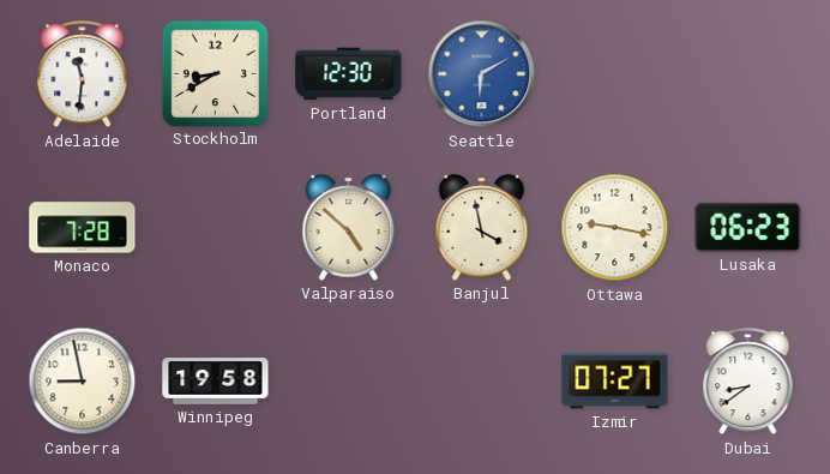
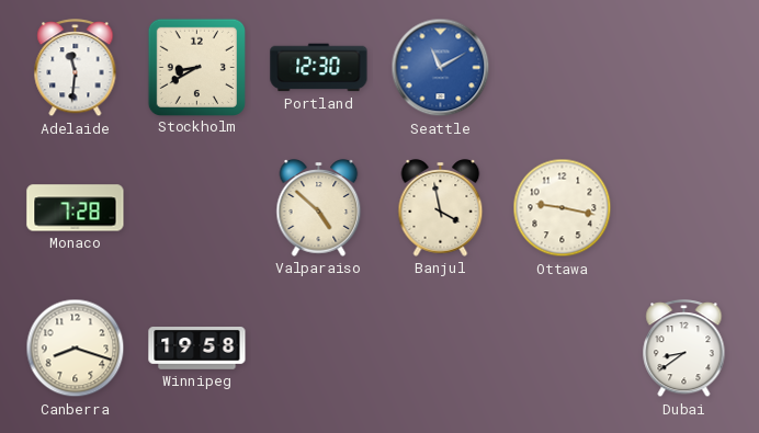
Seattle: 6:10 -> 11:10 (441, 68)
Lusaka: 06:23 -> none (748, 227)
Canberra: 8:58 -> 8:18 (76, 349)
Izmir: 07:27 -> none (615, 382)
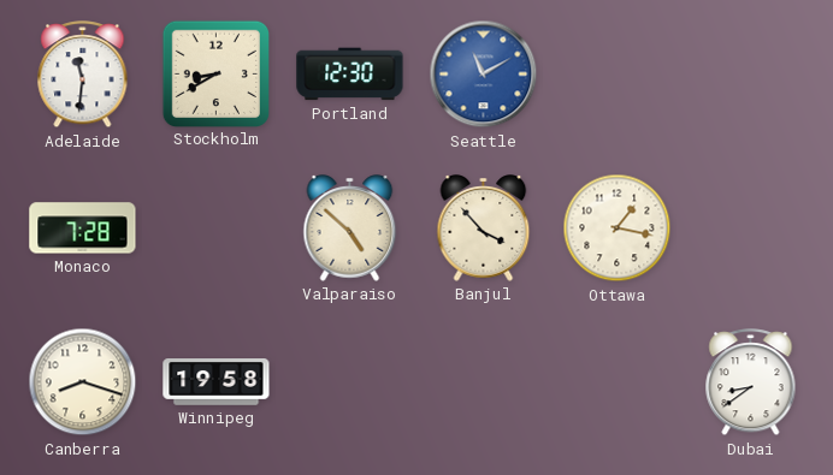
Banjul: 3:58 -> 3:53 (484, 228)
Ottawa: 9:17 -> 1:17 (618, 228)
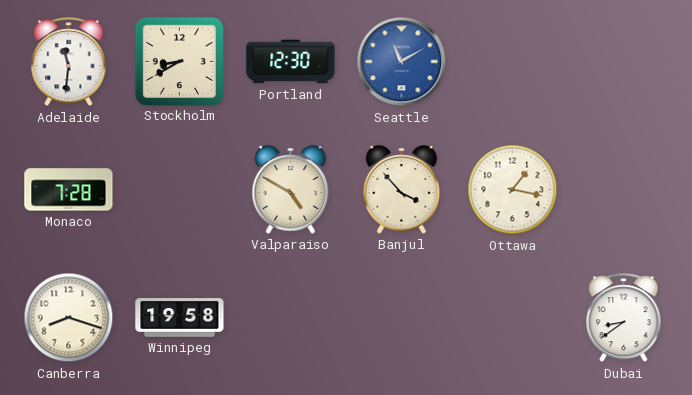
Valparaiso: 4:52 -> 4:50 (291, 190)
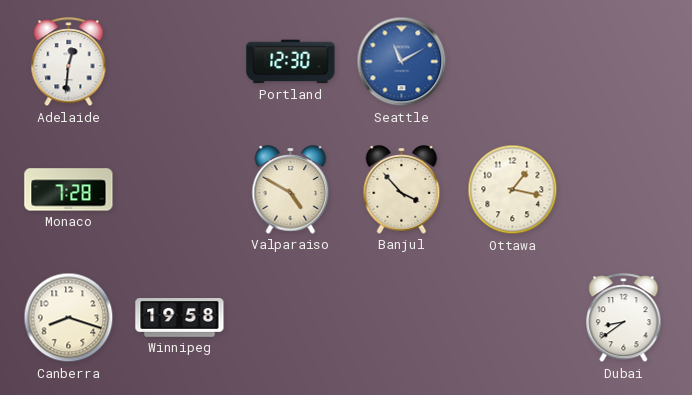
Adelaide: 11:31 -> 12:31 (69, 62)
Stockholm: 8:40 -> none (179, 61)
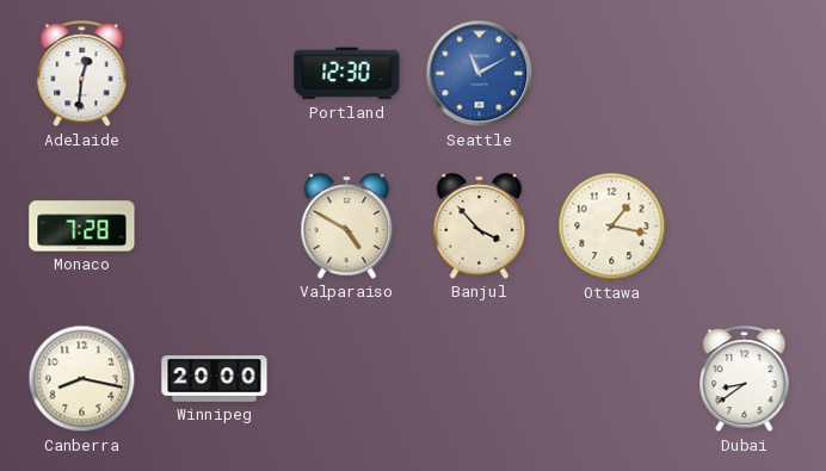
Canberra: 8:18 -> 8:17 (82, 379)
Winnipeg: 19:58 -> 20:00 (215, 379)
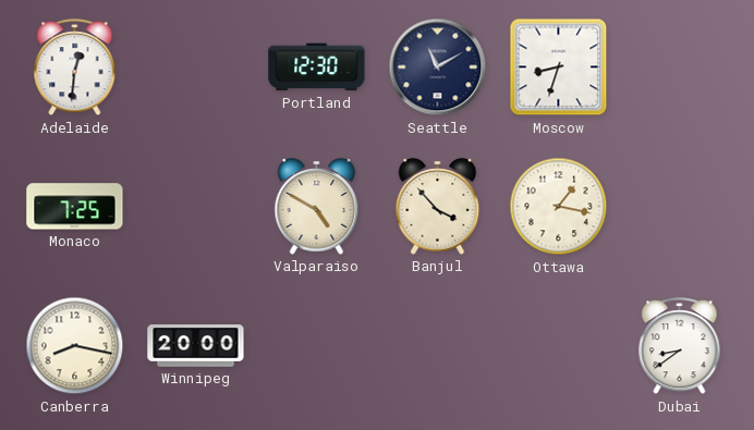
Seattle dial: blue -> navy (438, 67)
Moscow: none -> 8:33 (559, 67)
Monaco: 7:28 -> 7:25 (75, 207)
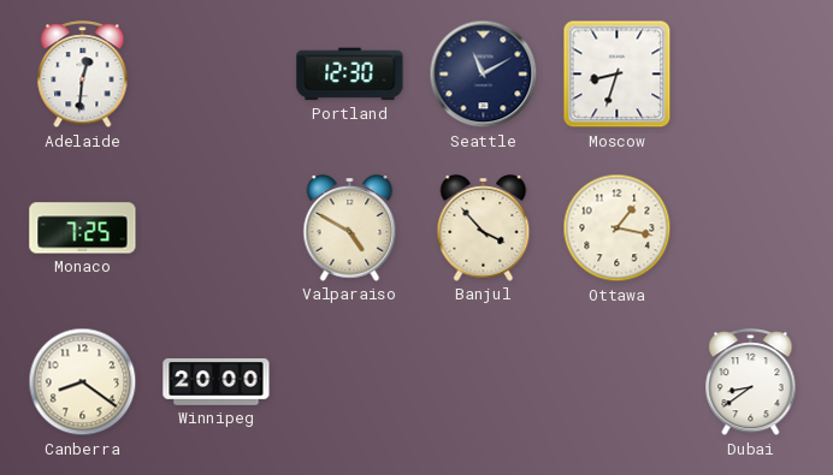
Canberra: 8:17 -> 8:21 (83, 382)
